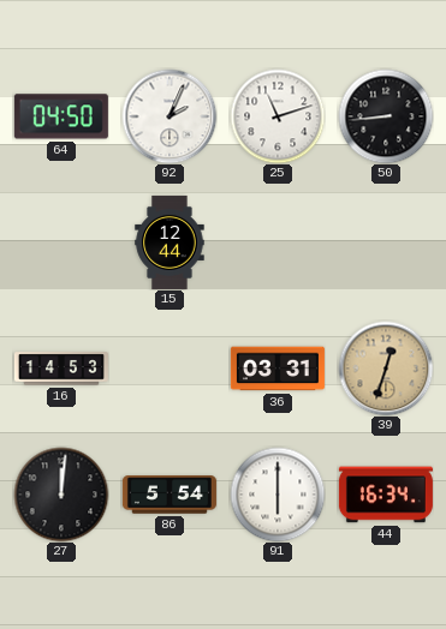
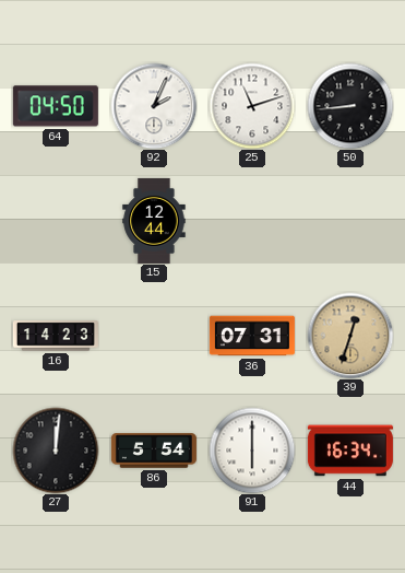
16: 14:53 -> 14:23 (56, 336)
36: 03:31 -> 07:31 (252, 336)
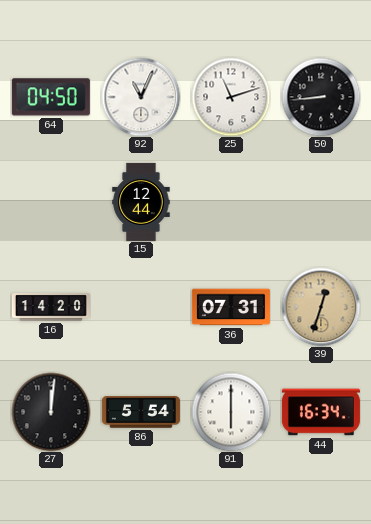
92: 2:04 -> 11:04 (141, 97)
16: 14:23 -> 14:20 (51, 307)
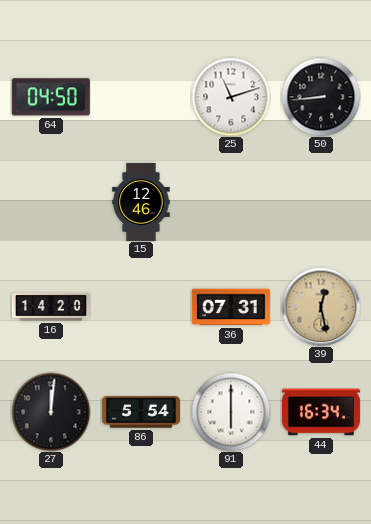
92: 11:04 -> none (141, 97)
15: 12:44 -> 12:46 (141, 202)
39: 12:33 -> 12:28 (321, 307)
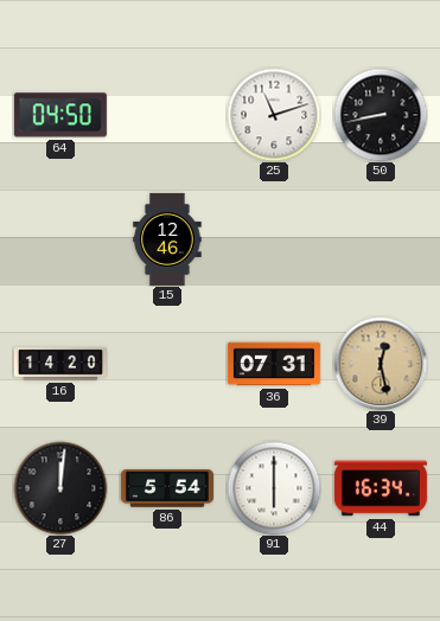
50: 8:44 -> 8:43 (381, 115)
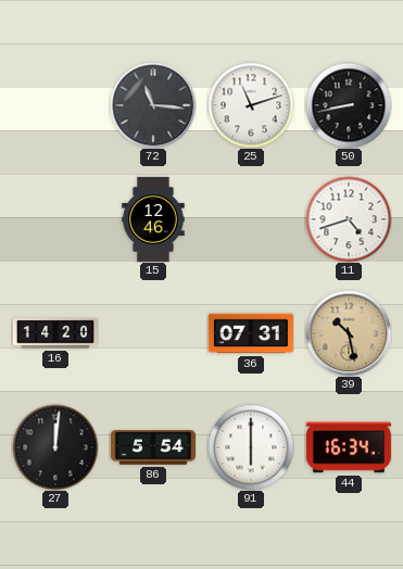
64: 04:50 -> none (60, 115)
72: none -> 11:16 (153, 105)
11: none -> 4:42 (349, 219)
39: 12:28 -> 10:28 (349, 333)
